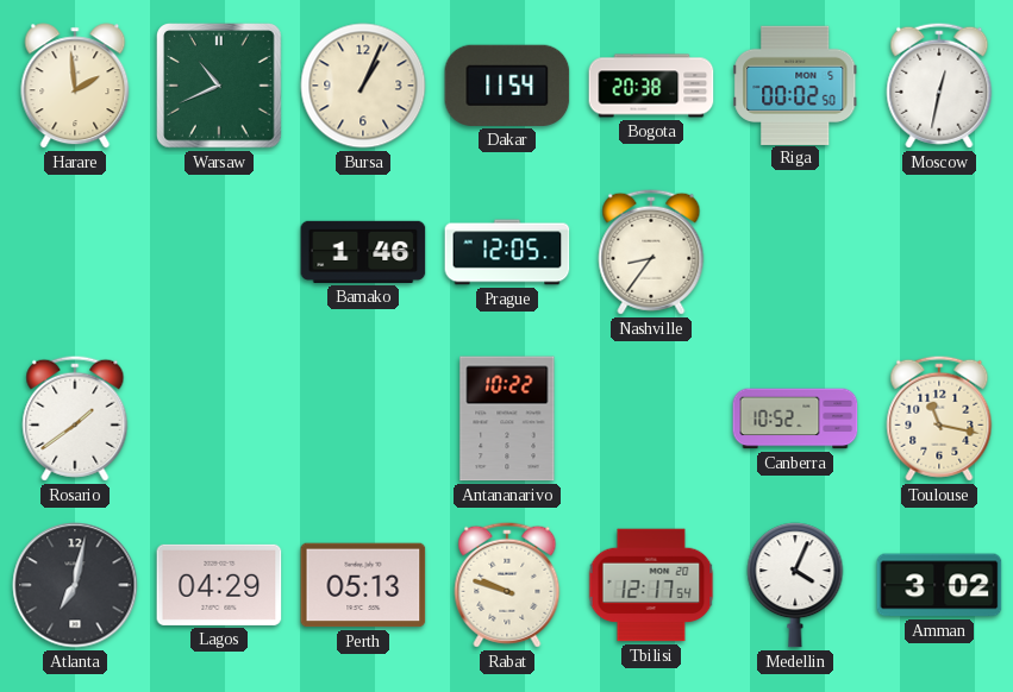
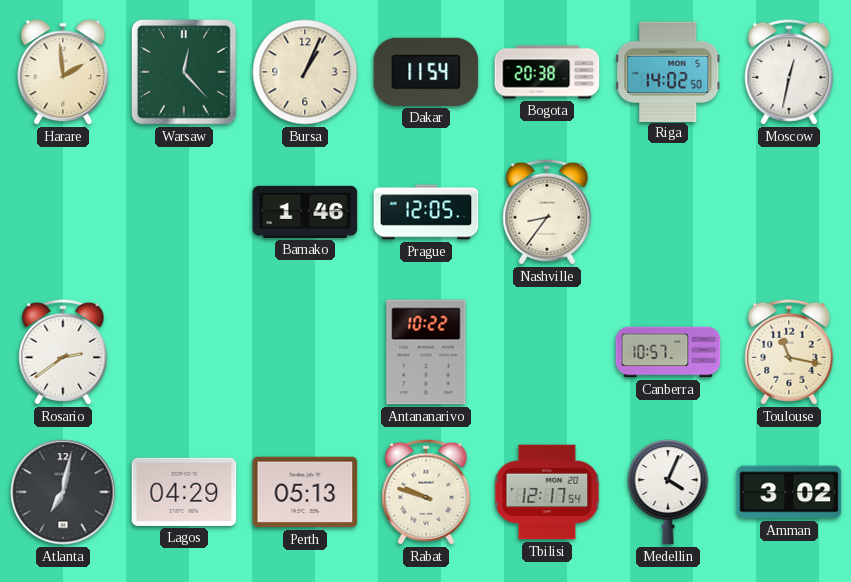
Warsaw: 10:41 -> 12:23 (184, 72)
Riga: 00:02 -> 14:02 (668, 71)
Rosario: 1:39 -> 2:39 (63, 352)
Canberra: 10:52 -> 10:57 (668, 352)
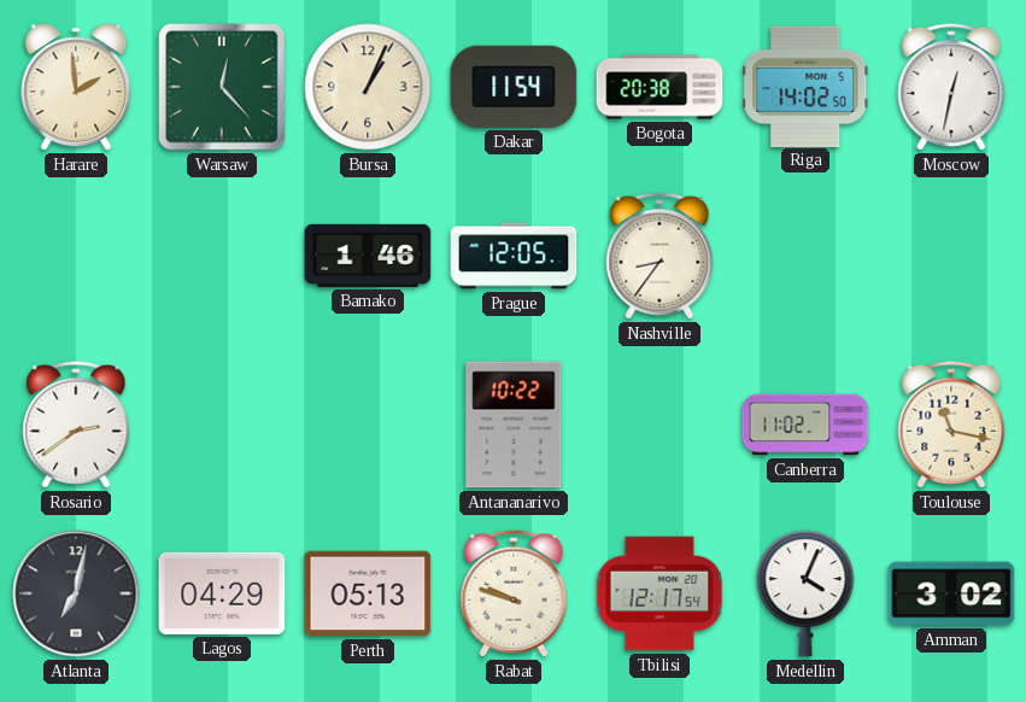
Canberra: 10:57 -> 11:02 (805, 425)
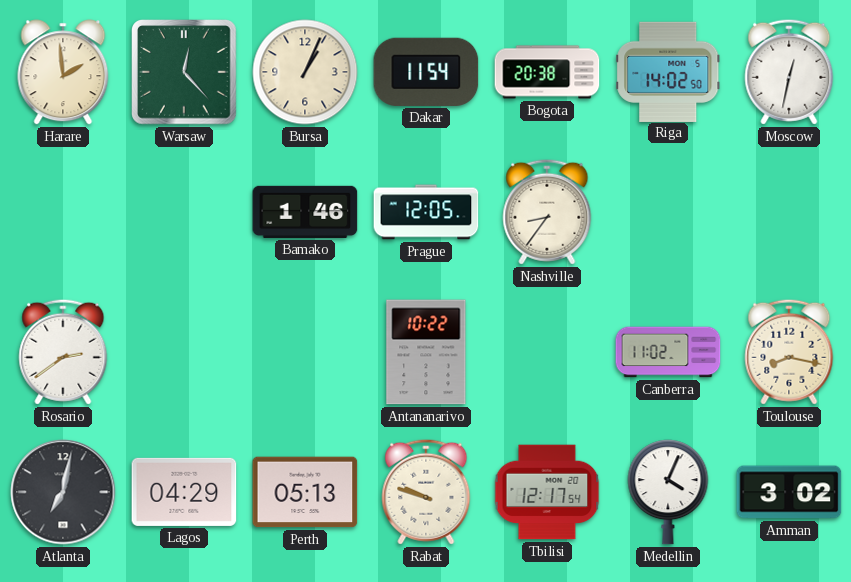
Toulouse: 11:17 -> 8:17 (789, 352)
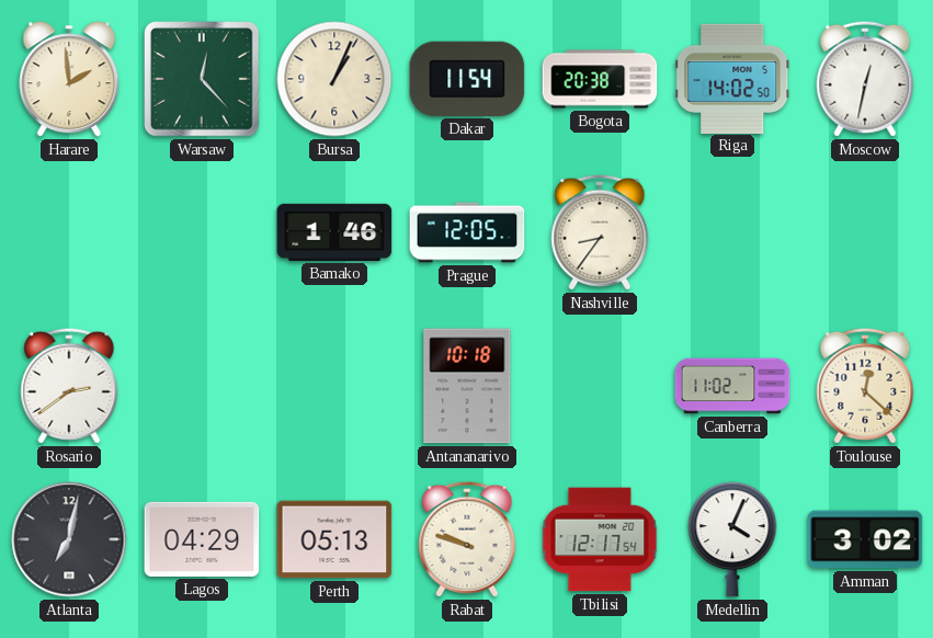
Antananarivo: 10:22 -> 10:18 (467, 386)
Toulouse: 8:17 -> 12:22 (865, 386)
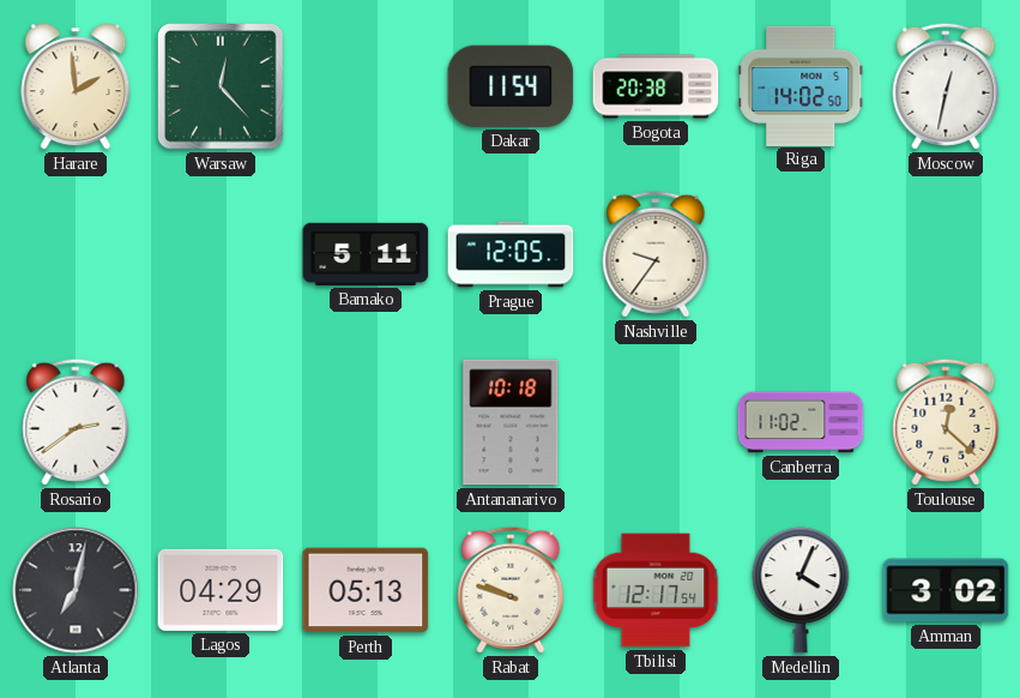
Bursa: 1:04 -> none (334, 79)
Bamako: 1:46 -> 5:11 (366, 254)
Nashville: 8:36 -> 9:36 (656, 254)
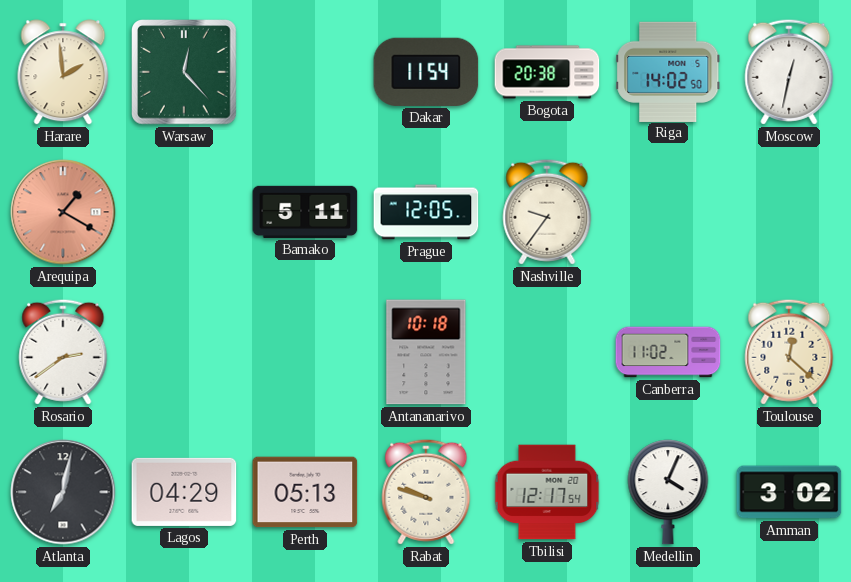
Arequipa: none -> 1:20 (63, 212)
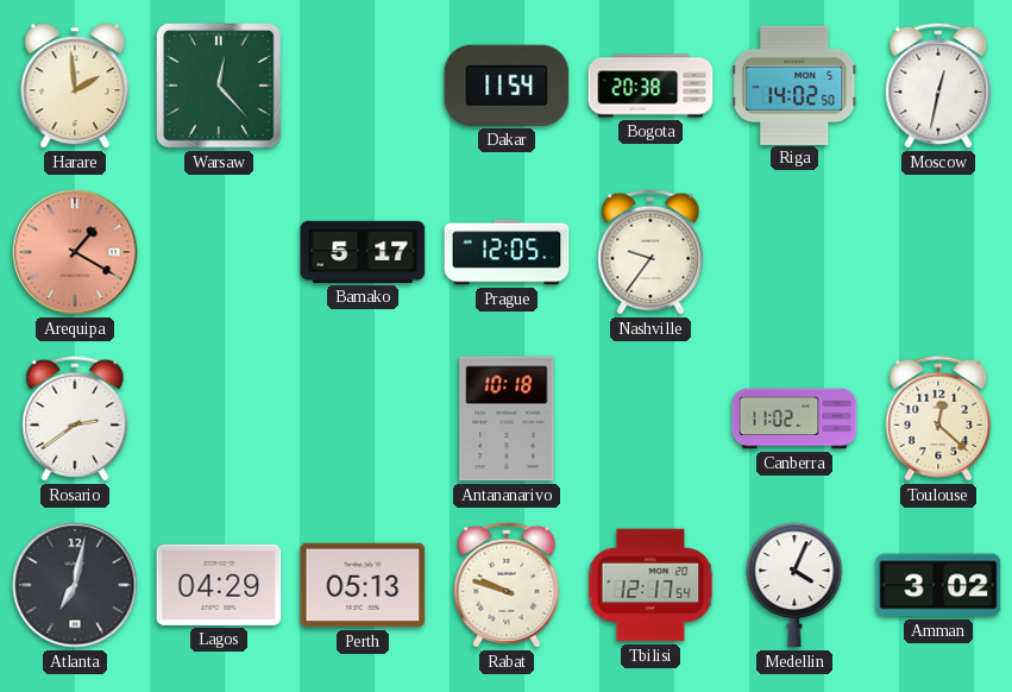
Bamako: 5:11 -> 5:17 (363, 252)
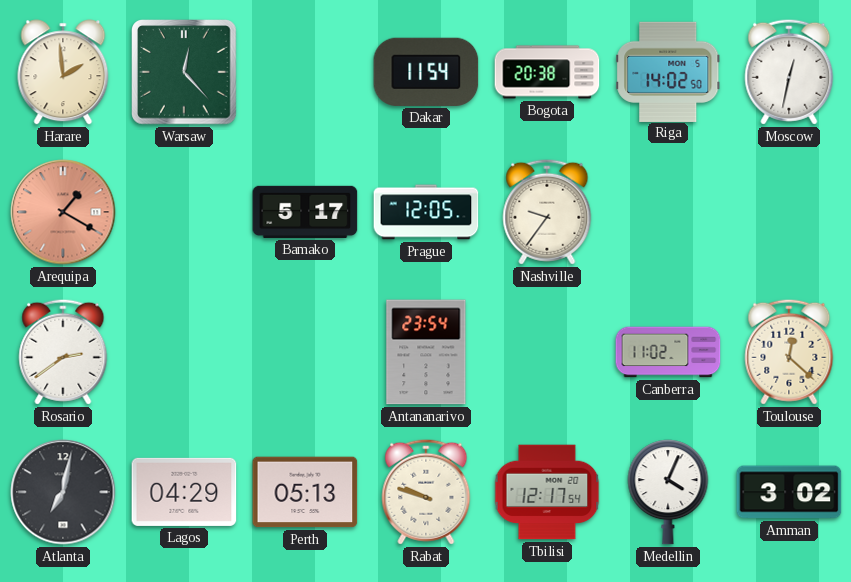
Antananarivo: 10:18 -> 23:54 (426, 352)
